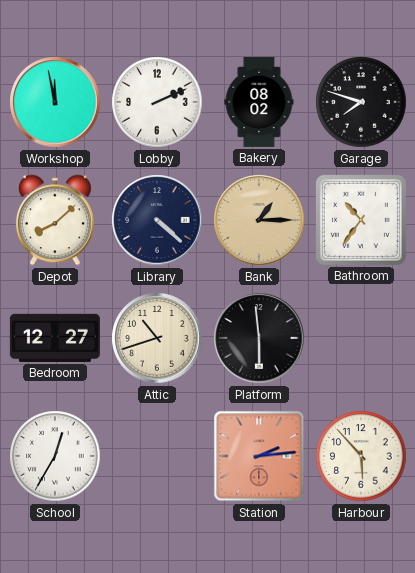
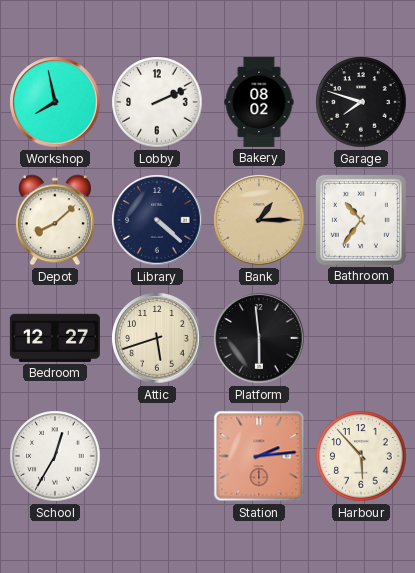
Workshop: 11:58 -> 7:58 (55, 102)
Attic: 10:42 -> 5:42 (157, 338)
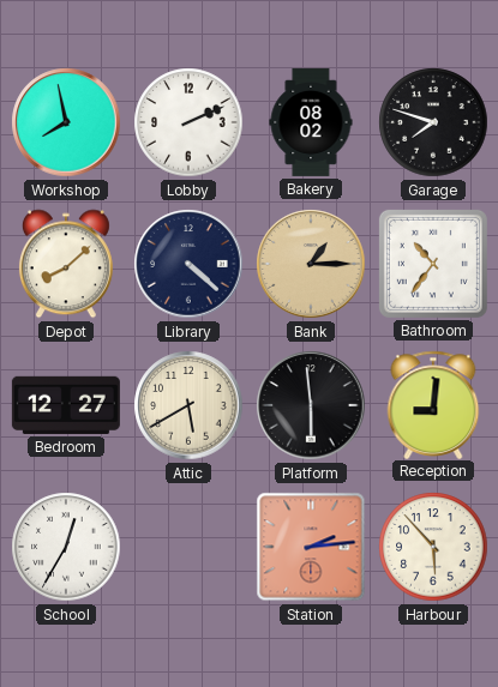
Attic: 5:42 -> 5:40 (188, 405)
Reception: none -> 9:01 (433, 404)
